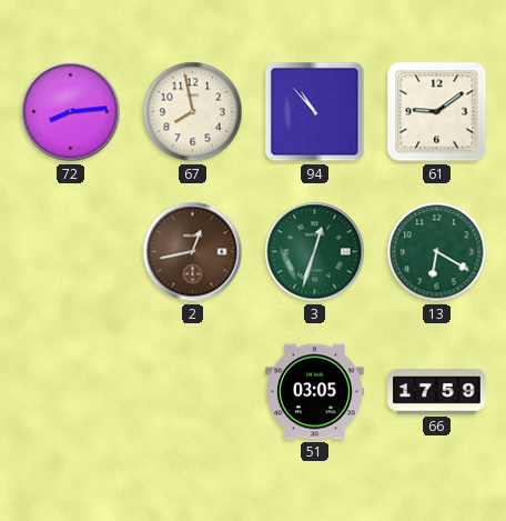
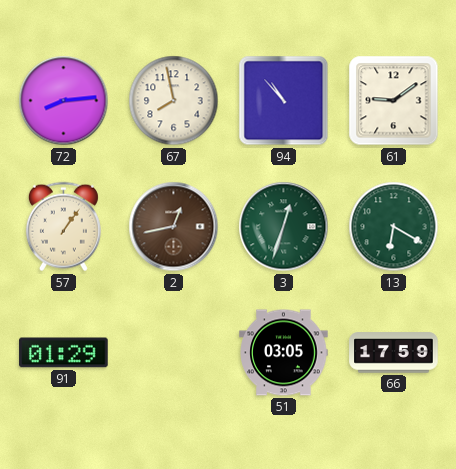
57: none -> 1:06 (63, 227)
91: none -> 01:29 (64, 353)
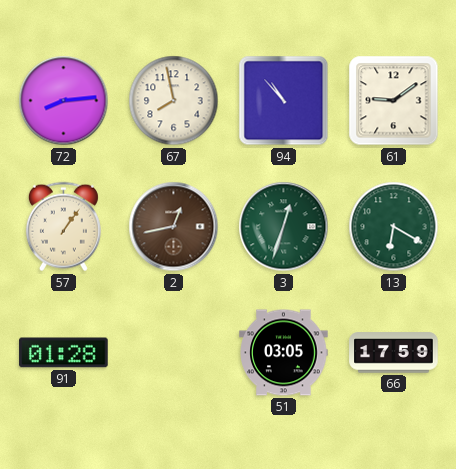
91: 01:29 -> 01:28 (64, 353)
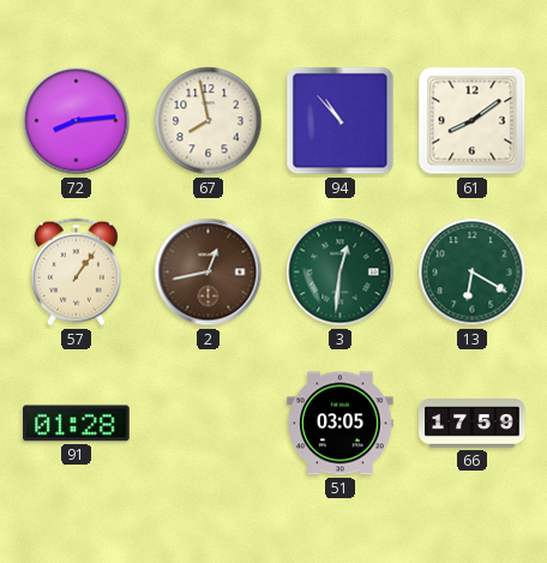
61: 9:09 -> 8:09 (473, 121)
3: 12:33 -> 12:31 (341, 272)
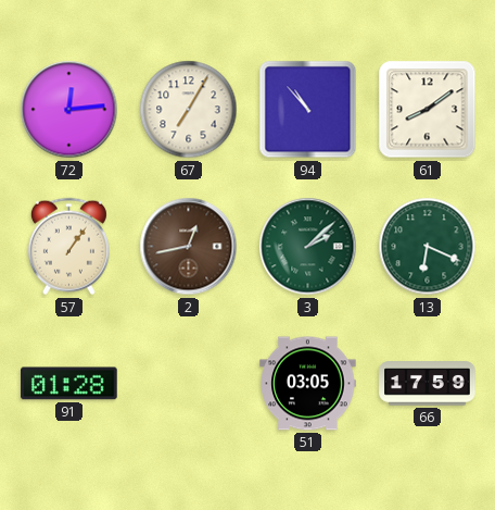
72: 8:14 -> 12:14 (69, 110)
67: 7:58 -> 7:05 (189, 110)
3: 12:31 -> 2:08 (308, 247)
13: 6:20 -> 6:19 (428, 247)
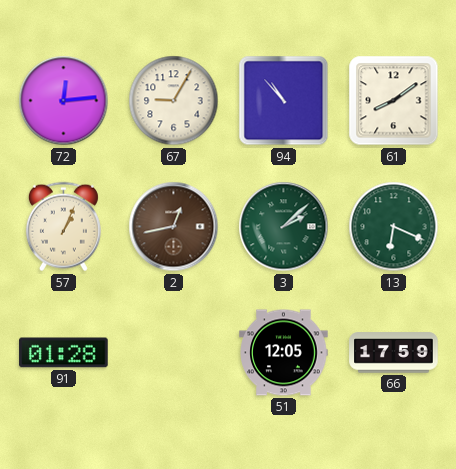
67: 7:05 -> 9:05 (174, 101)
57: 1:06 -> 1:04 (63, 227)
51: 03:05 -> 12:05 (284, 353)
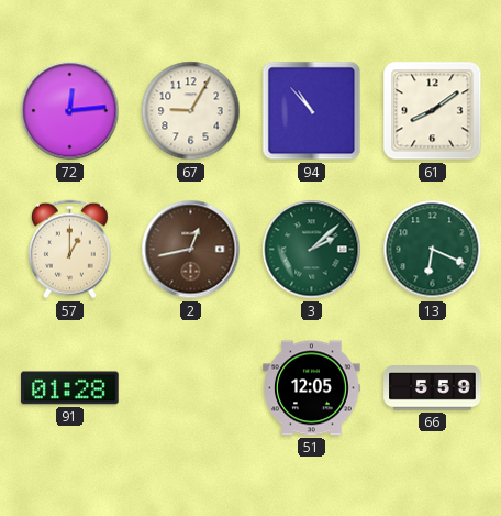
57: 1:04 -> 1:00 (69, 250)
66: 17:59 -> 5:59 (433, 388)
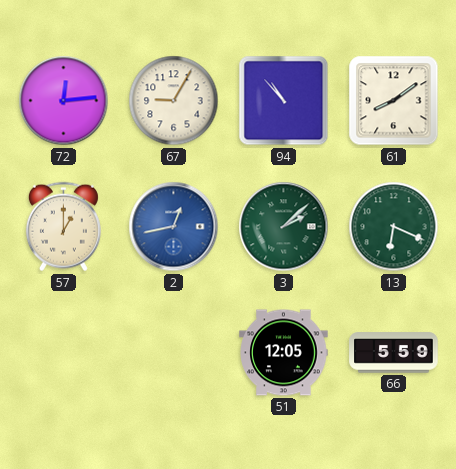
2 dial: brown -> blue (174, 227)
91: 01:28 -> none (70, 388)
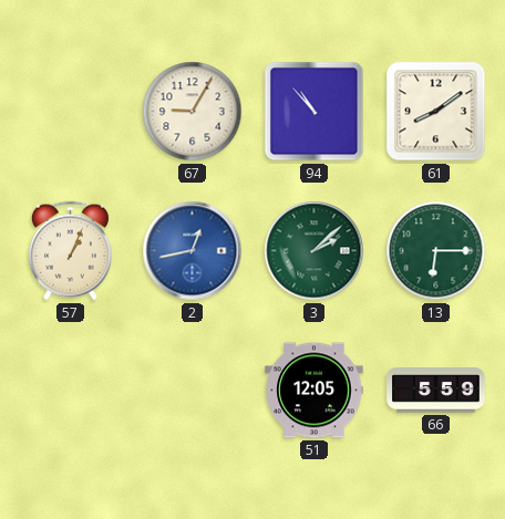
72: 12:14 -> none (64, 101)
57: 1:00 -> 1:04 (70, 251)
13: 6:19 -> 6:15 (436, 251)
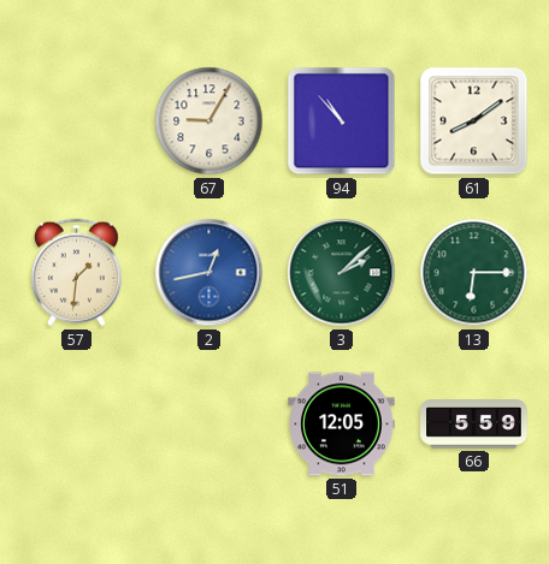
57: 1:04 -> 1:31 (76, 273)
